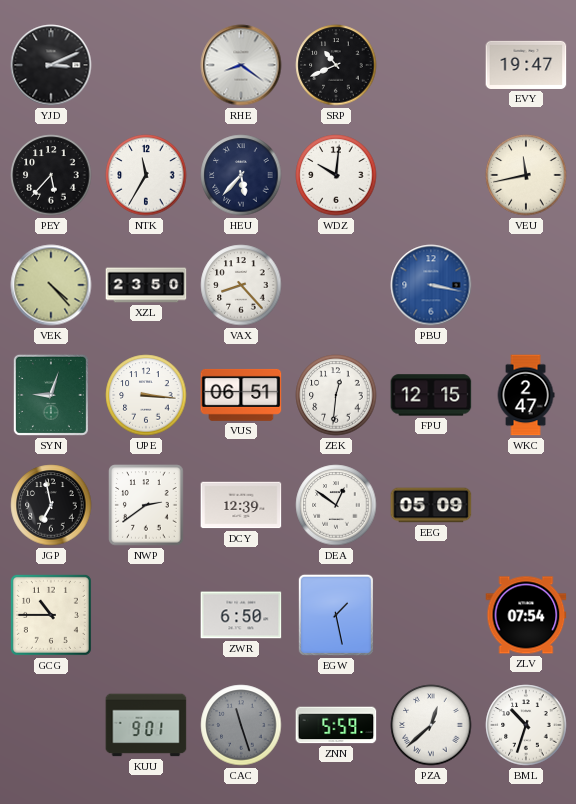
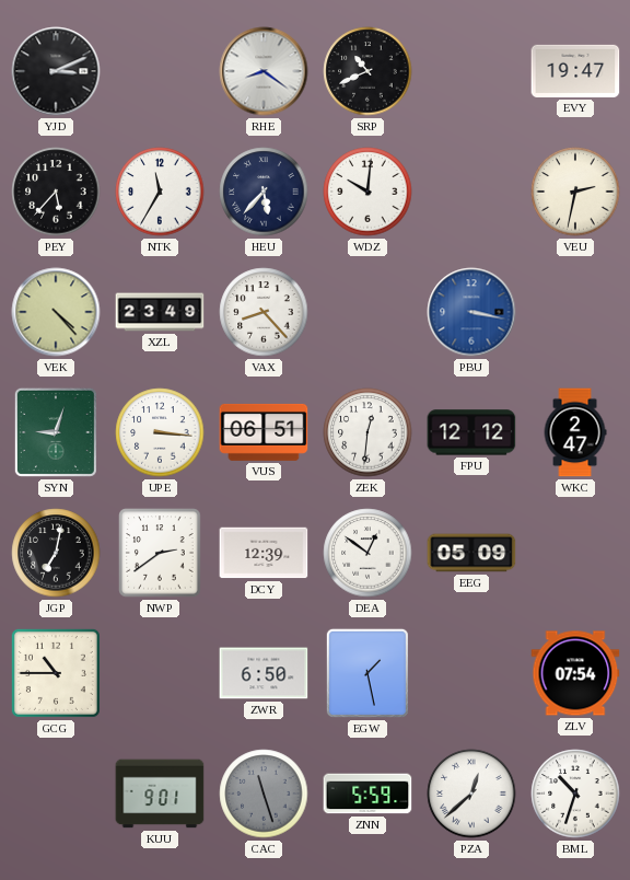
VEU: 11:43 -> 2:32 (575, 192)
XZL: 23:50 -> 23:49 (160, 312)
FPU: 12:15 -> 12:12 (471, 432)
JGP: 6:58 -> 7:02 (56, 553)
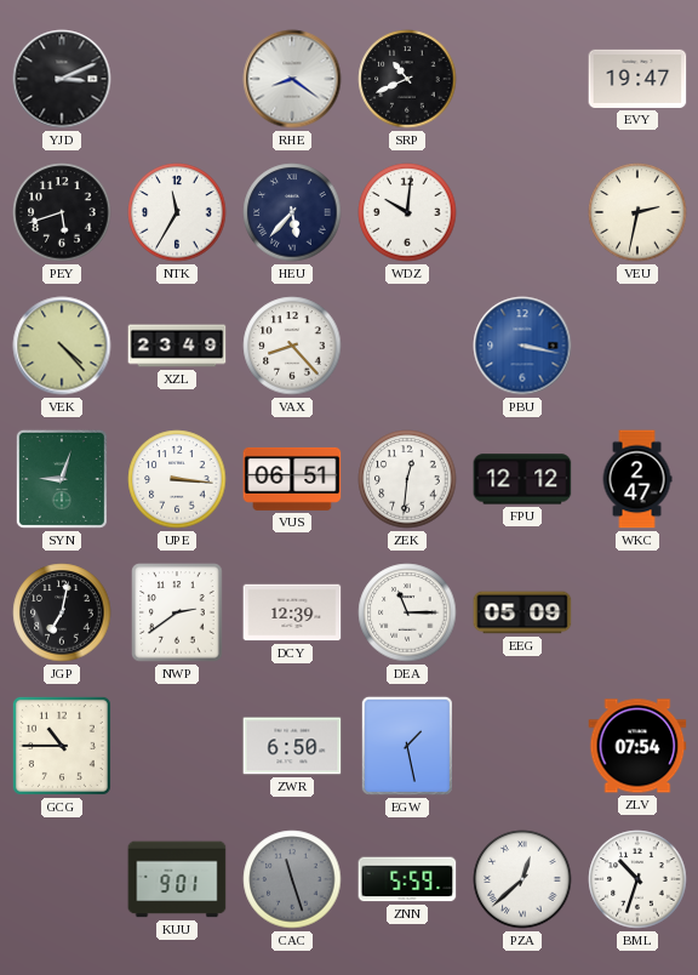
PEY: 5:37 -> 5:42 (62, 212)
DEA: 12:51 -> 11:15 (407, 612)
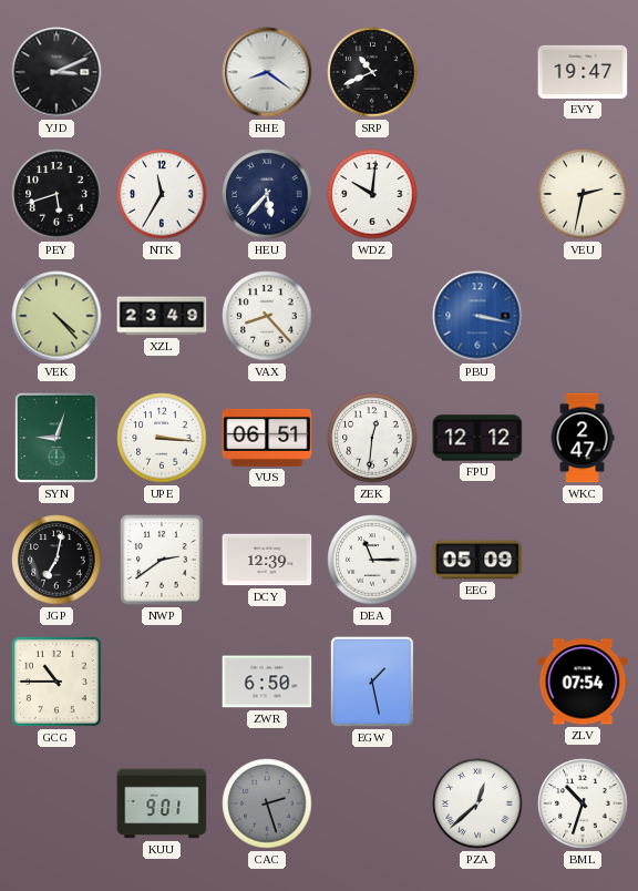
CAC: 11:27 -> 2:27 (267, 803)
ZNN: 5:59 -> none (407, 879)
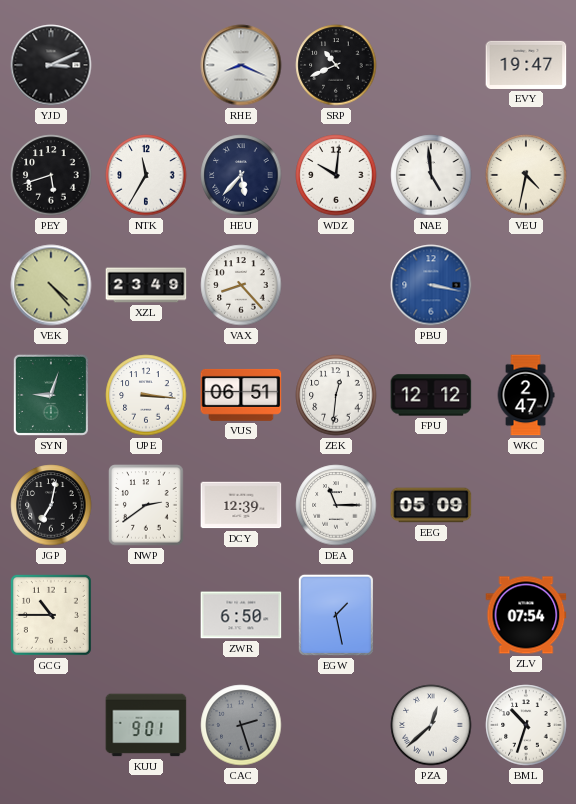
RHE: 8:21 -> 8:19 (241, 65)
NAE: none -> 4:59 (431, 175)
VEU: 2:32 -> 4:32 (526, 175)
